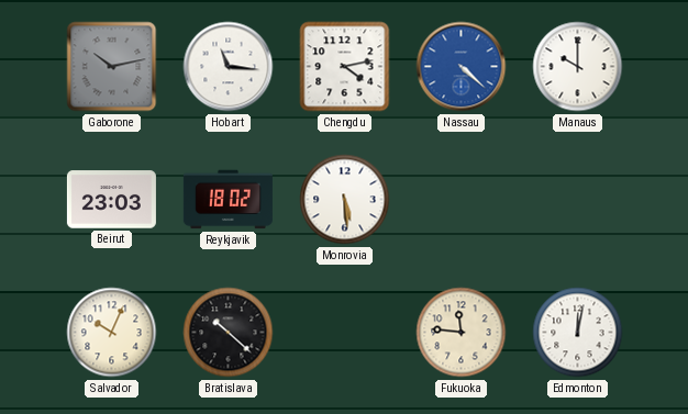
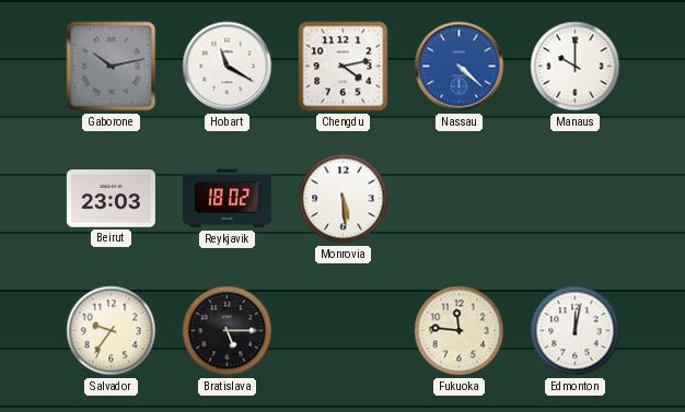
Hobart: 11:16 -> 11:20 (228, 67)
Salvador: 10:04 -> 9:36 (112, 331)
Bratislava: 10:22 -> 5:15 (228, 331)
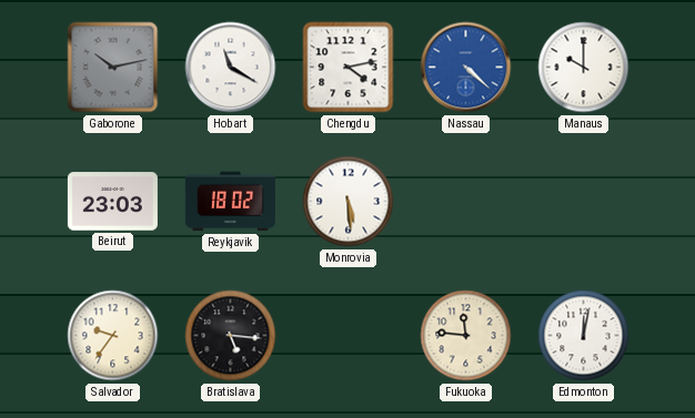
Bratislava: 5:15 -> 5:16 (231, 336)
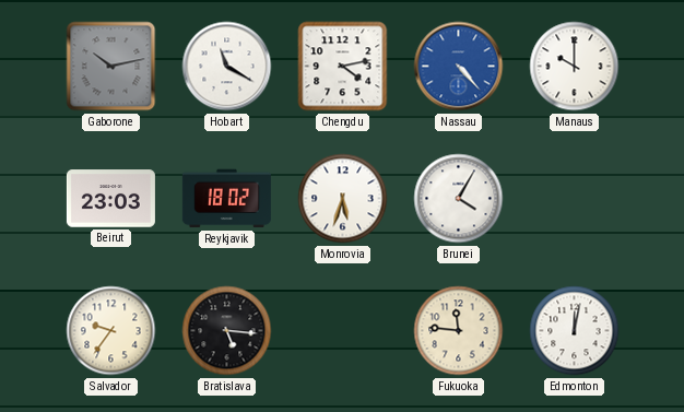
Nassau: 4:22 -> 4:23 (459, 67)
Monrovia: 5:29 -> 5:33 (343, 199)
Brunei: none -> 4:05 (459, 199)
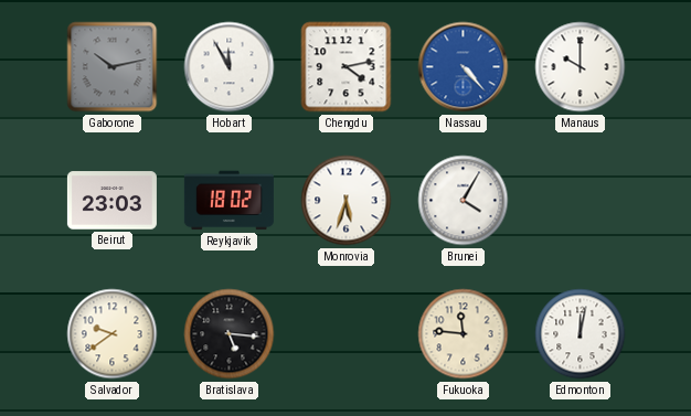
Hobart: 11:20 -> 11:55 (230, 67)
Salvador: 9:36 -> 9:39 (113, 334)
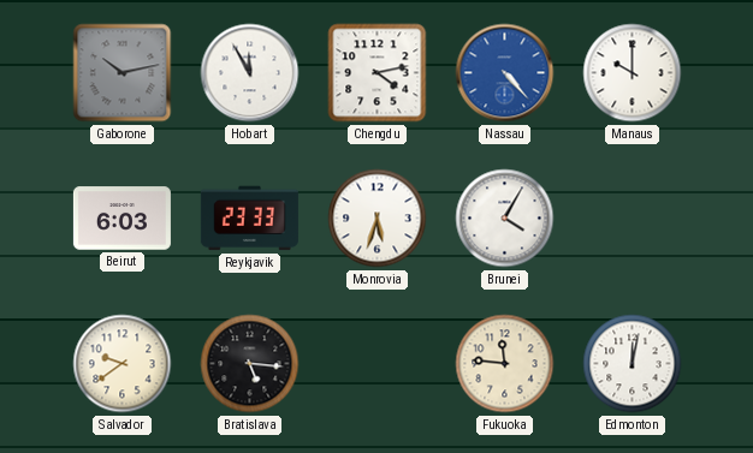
Beirut: 23:03 -> 6:03 (121, 219)
Reykjavik: 18:02 -> 23:33 (249, 219)
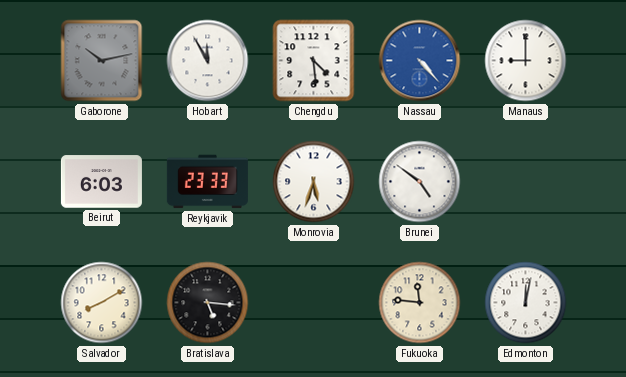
Chengdu: 4:13 -> 4:29 (314, 61)
Manaus: 10:00 -> 9:00 (526, 61)
Brunei: 4:05 -> 4:51 (420, 182)
Salvador: 9:39 -> 8:10 (102, 303)
